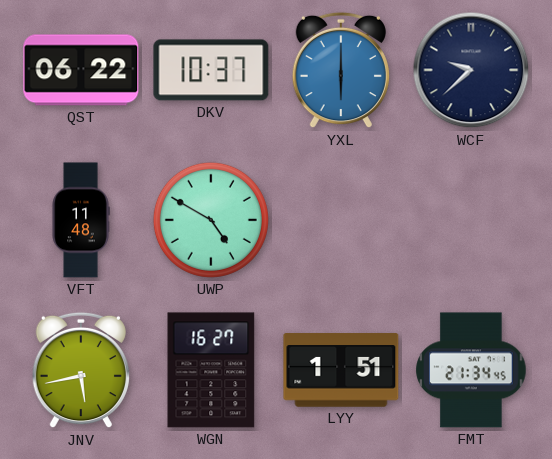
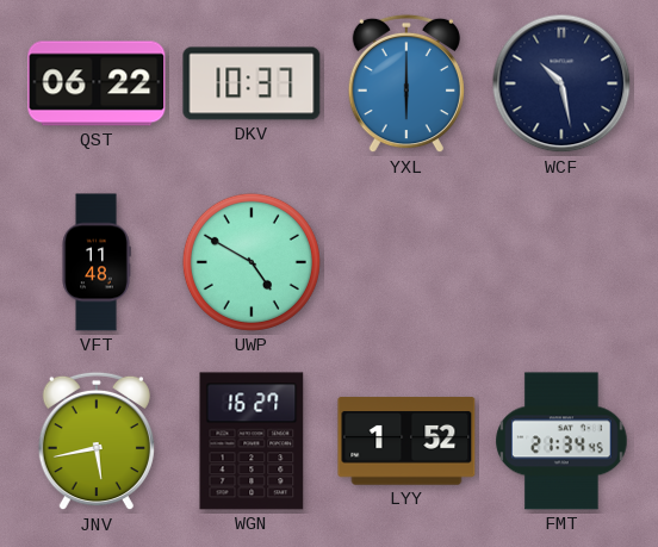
WCF: 9:38 -> 10:28 (561, 83)
LYY: 1:51 -> 1:52 (406, 441)
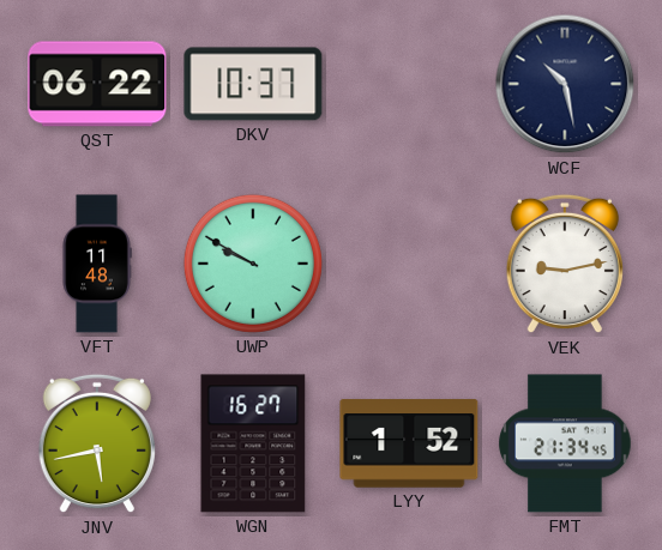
YXL: 6:00 -> none (406, 83)
UWP: 4:50 -> 9:50 (253, 264)
VEK: none -> 9:13 (565, 264)
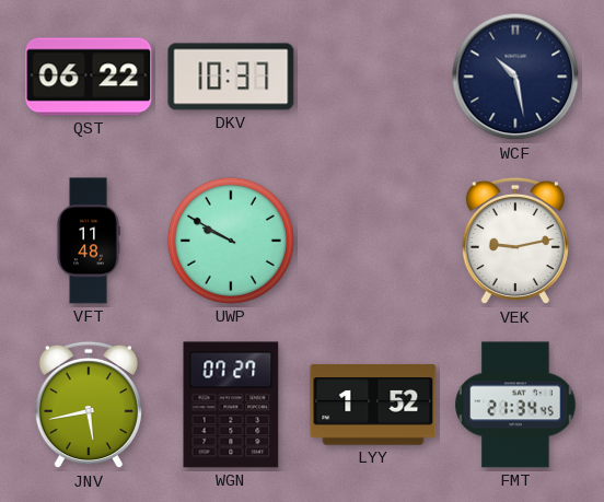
WGN: 16:27 -> 07:27 (231, 405)
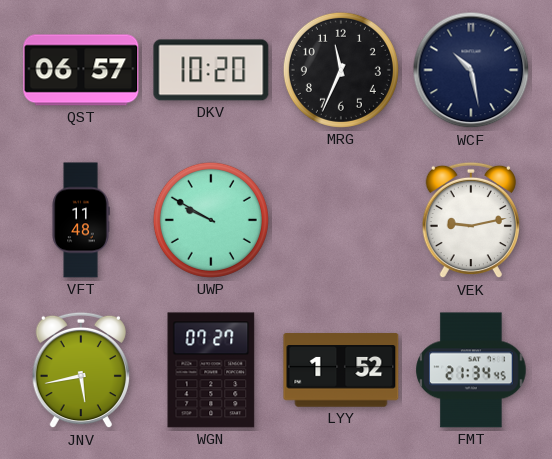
QST: 06:22 -> 06:57 (81, 70)
DKV: 10:37 -> 10:20 (211, 70)
MRG: none -> 11:34 (341, 70)
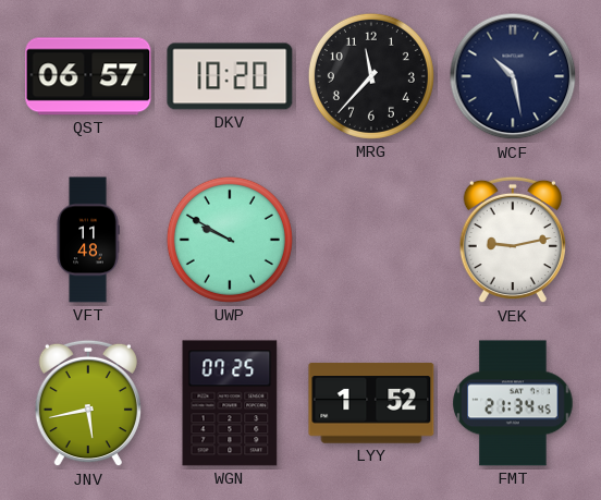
MRG: 11:34 -> 11:37 (371, 76)
WGN: 07:27 -> 07:25 (230, 403)
